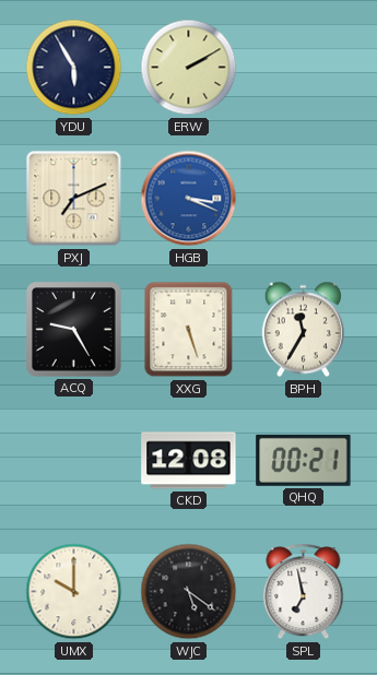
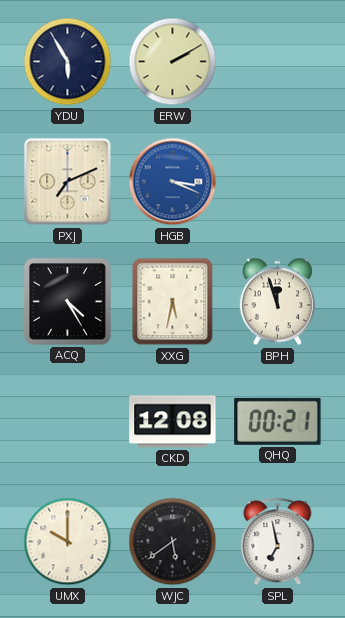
ACQ: 9:25 -> 4:25 (68, 302)
XXG: 5:27 -> 5:32 (173, 302)
BPH: 11:35 -> 11:57 (277, 302)
WJC: 5:21 -> 5:39 (173, 542)
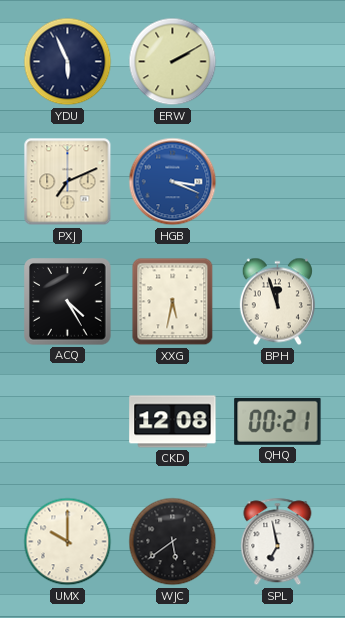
YDU: 5:55 -> 5:56 (68, 62)
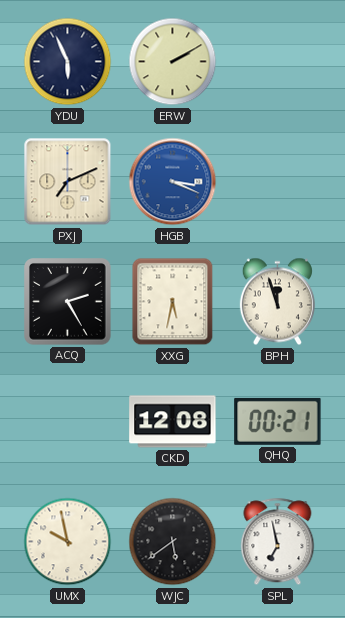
ACQ: 4:25 -> 2:25 (68, 302)
UMX: 10:00 -> 9:58 (68, 542)
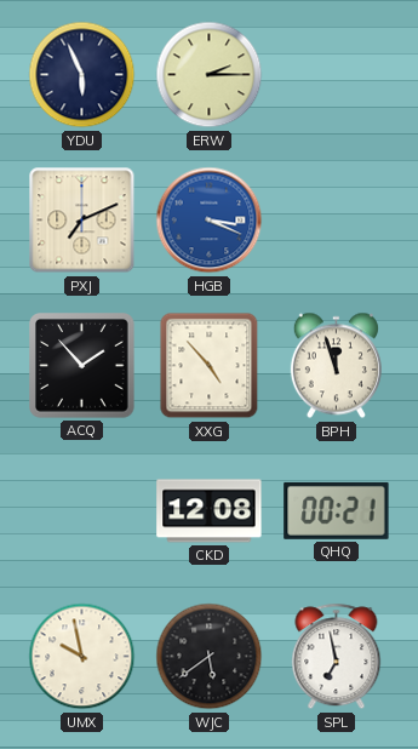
ERW: 2:10 -> 2:15 (210, 75)
ACQ: 2:25 -> 1:53 (82, 366)
XXG: 5:32 -> 4:53 (210, 366)
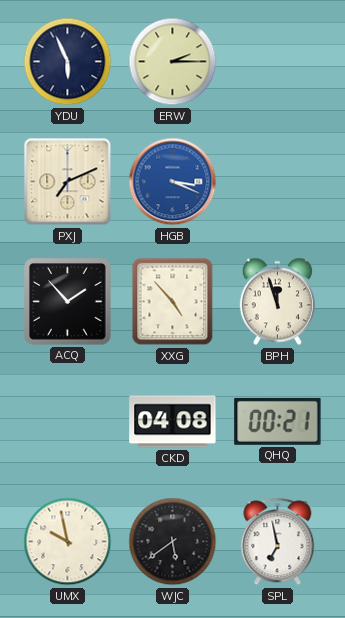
CKD: 12:08 -> 04:08 (173, 422)
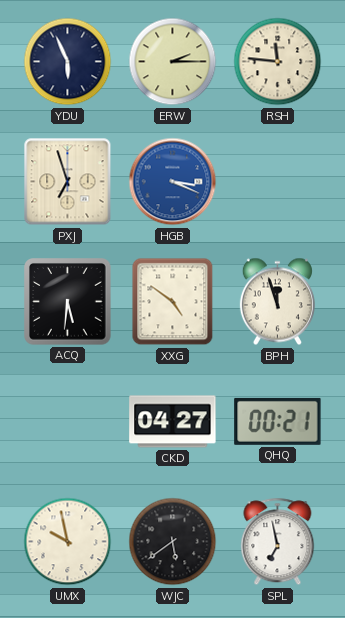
RSH: none -> 11:46 (278, 62)
PXJ: 7:11 -> 6:57 (68, 182)
ACQ: 1:53 -> 5:31 (68, 302)
XXG: 4:53 -> 4:51 (173, 302)
CKD: 04:08 -> 04:27 (173, 422)
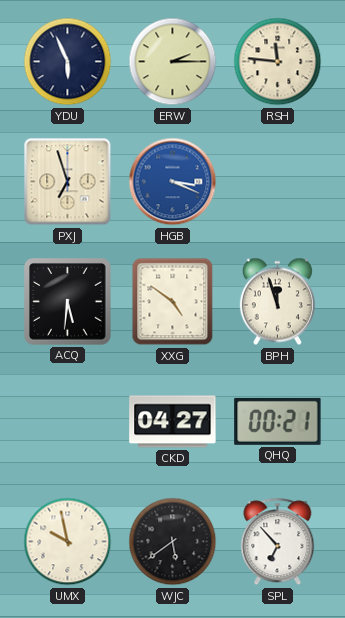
SPL: 6:58 -> 6:53 (278, 542)
